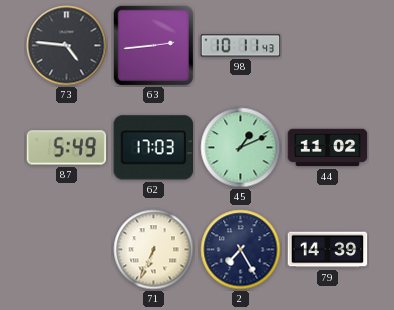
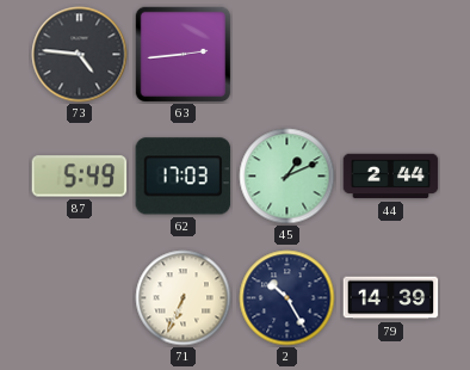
98: 10:11 -> none (241, 46)
44: 11:02 -> 2:44 (391, 177)
2: 7:25 -> 10:25 (287, 298)
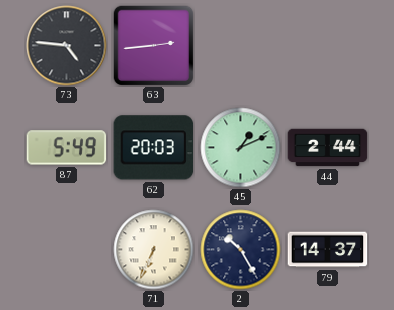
62: 17:03 -> 20:03 (154, 148)
79: 14:39 -> 14:37 (328, 250)
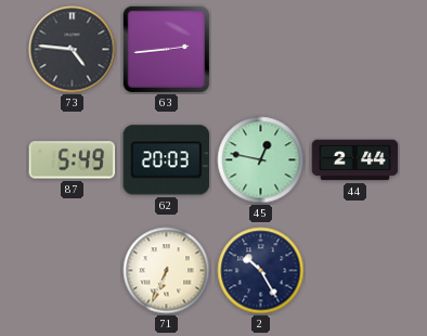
45: 1:11 -> 12:47 (261, 160)
79: 14:37 -> none (328, 250)
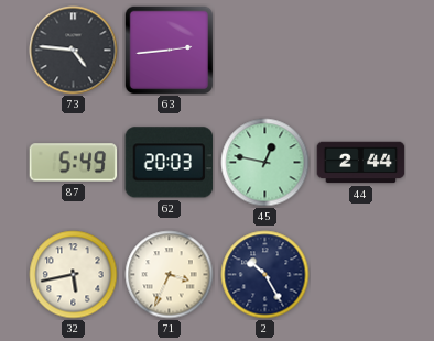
32: none -> 5:43 (74, 275)
71: 6:34 -> 3:34 (170, 275)
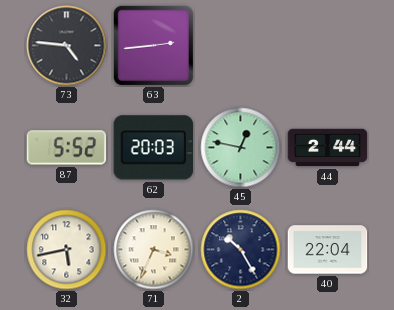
87: 5:49 -> 5:52 (67, 148)
40: none -> 22:04 (328, 250)
